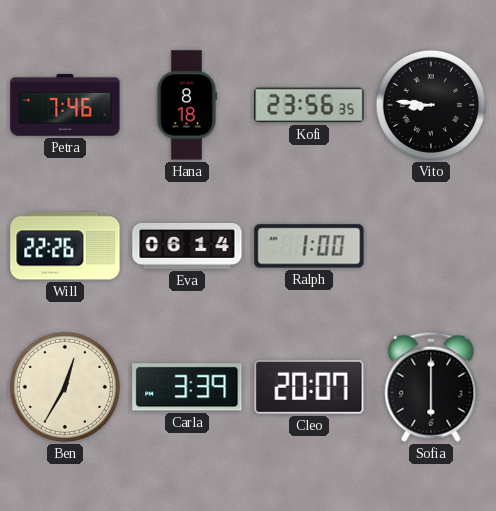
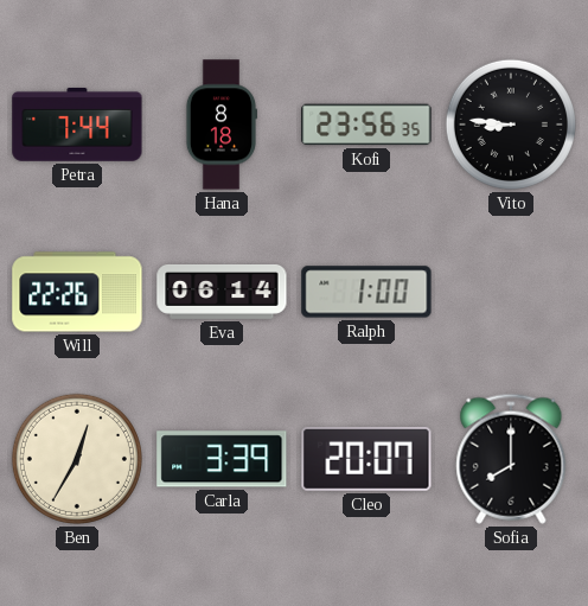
Petra: 7:46 -> 7:44 (77, 125)
Sofia: 6:00 -> 8:00 (511, 459)
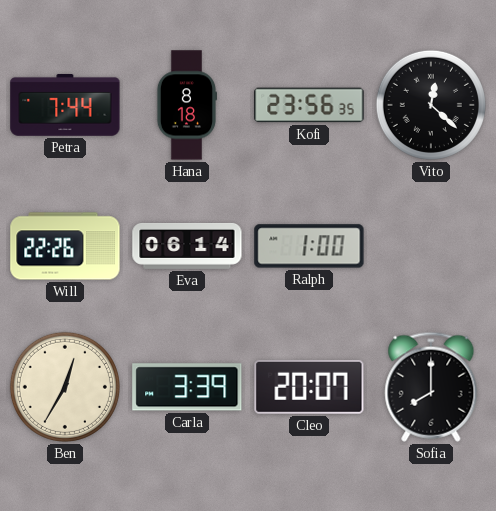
Vito: 8:46 -> 12:22 (431, 105)
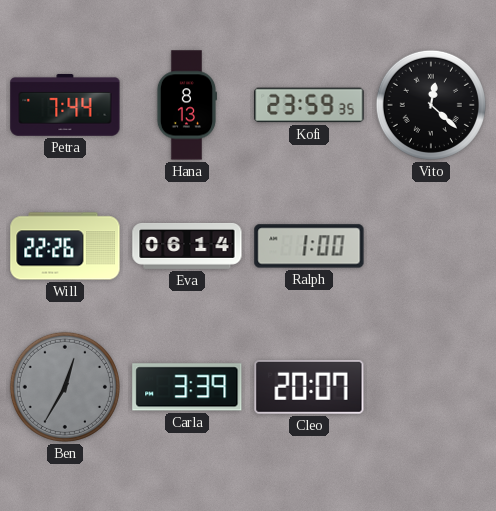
Hana: 8:18 -> 8:13 (186, 105)
Kofi: 23:56 -> 23:59 (309, 105)
Ben dial: cream -> grey (65, 387)
Sofia: 8:00 -> none (431, 387)
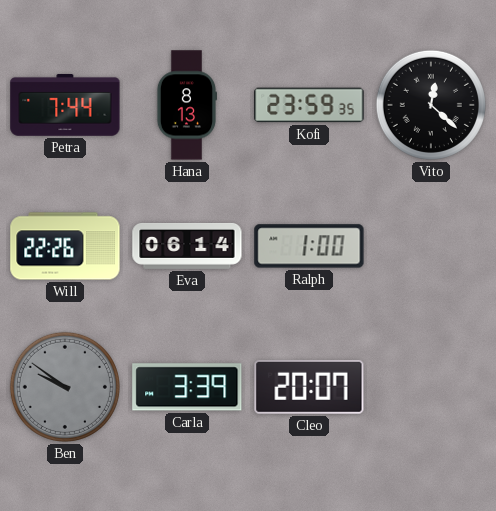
Ben: 12:35 -> 9:51 (65, 387)
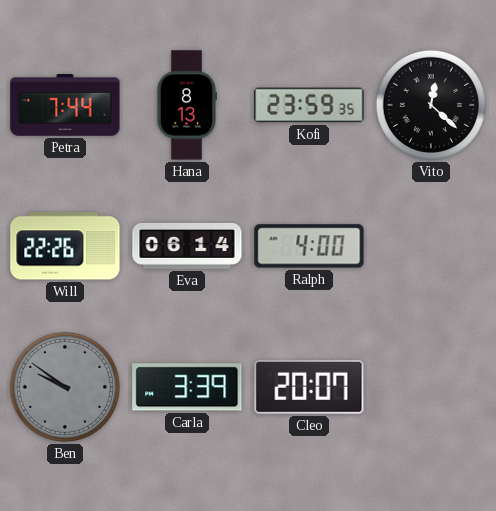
Ralph: 1:00 -> 4:00 (309, 246)
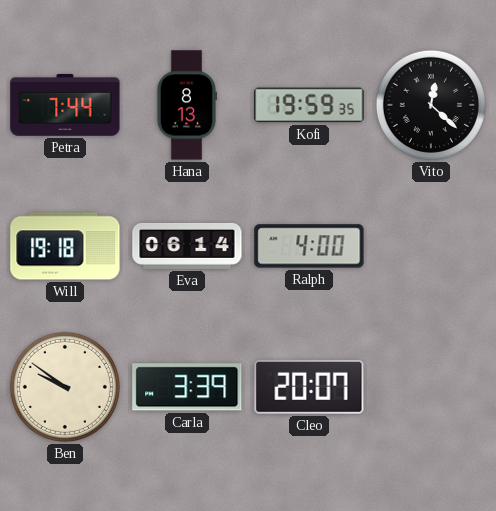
Kofi: 23:59 -> 19:59 (309, 105)
Will: 22:26 -> 19:18 (65, 246)
Ben dial: grey -> cream (65, 387)
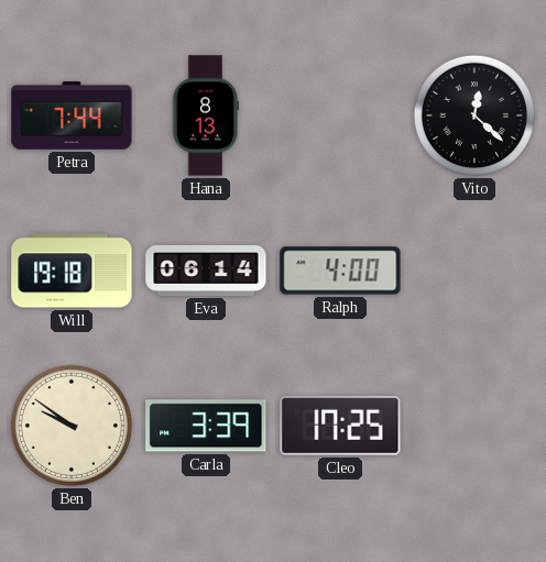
Kofi: 19:59 -> none (309, 105)
Cleo: 20:07 -> 17:25 (340, 426)
